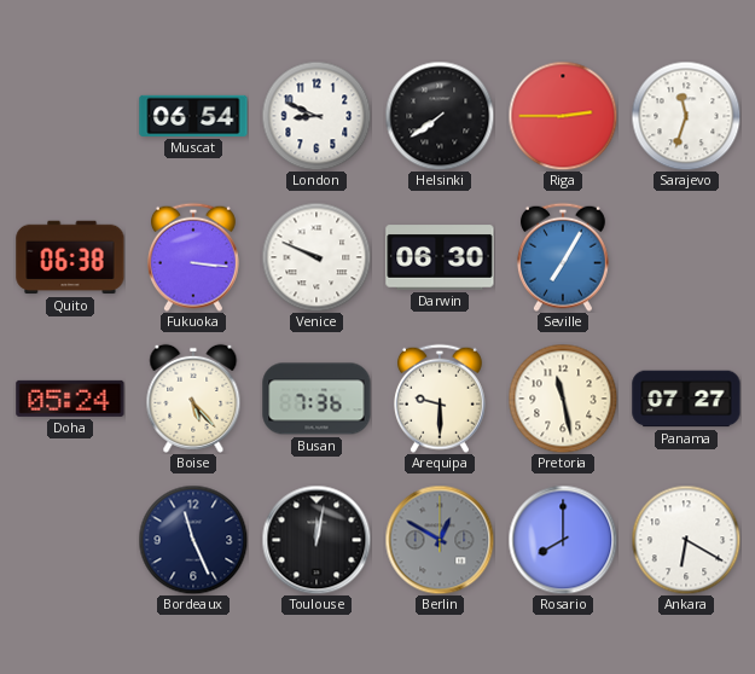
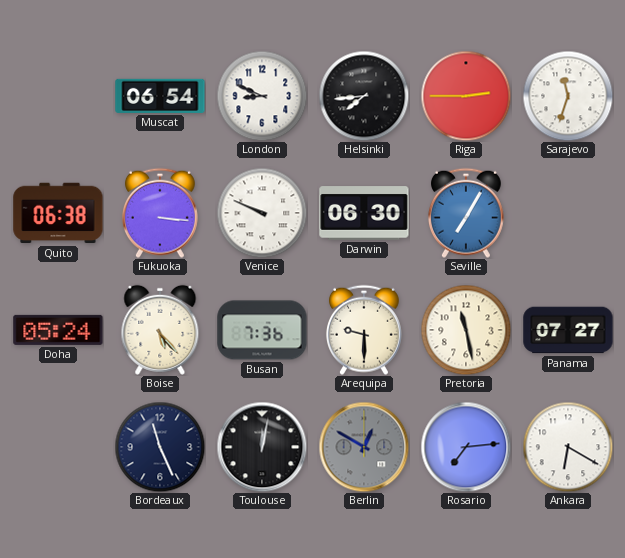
Helsinki: 7:39 -> 7:44 (364, 96)
Rosario: 8:00 -> 7:14 (466, 447)
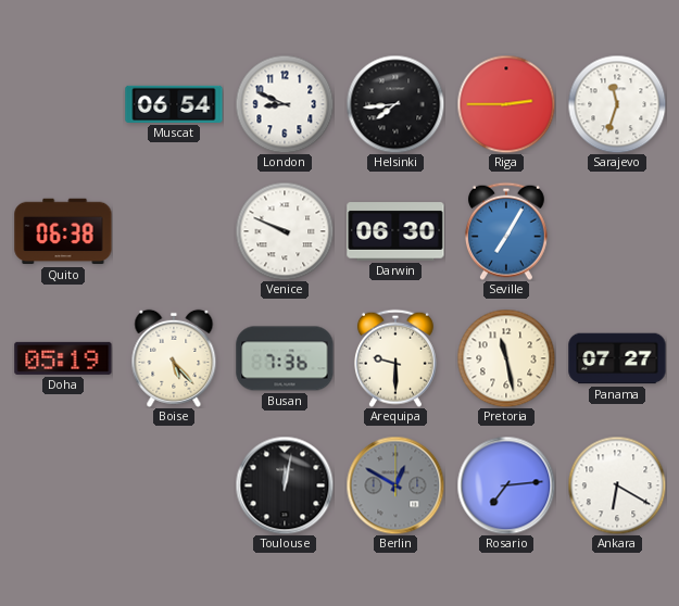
Fukuoka: 3:16 -> none (160, 213)
Doha: 05:24 -> 05:19 (63, 358)
Bordeaux: 11:26 -> none (160, 447)
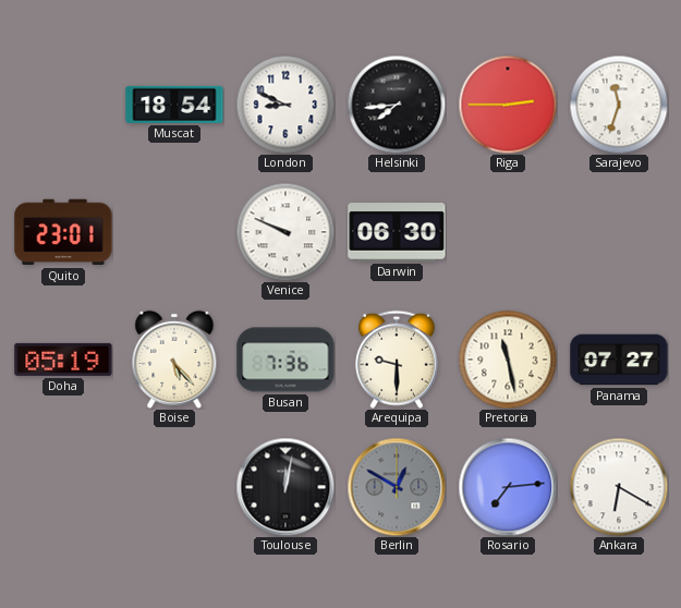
Muscat: 06:54 -> 18:54 (174, 105)
Quito: 06:38 -> 23:01 (63, 232)
Seville: 7:05 -> none (506, 231)
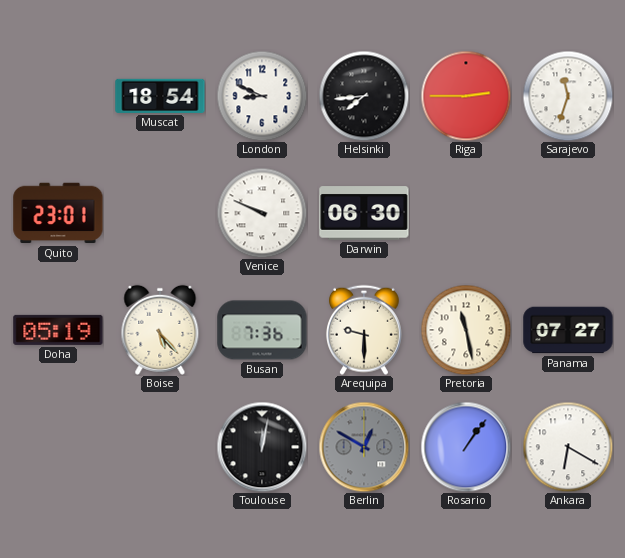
Rosario: 7:14 -> 1:06 (466, 447)
